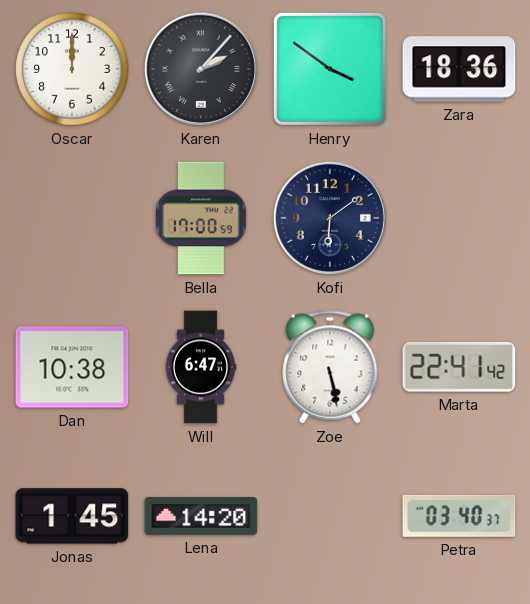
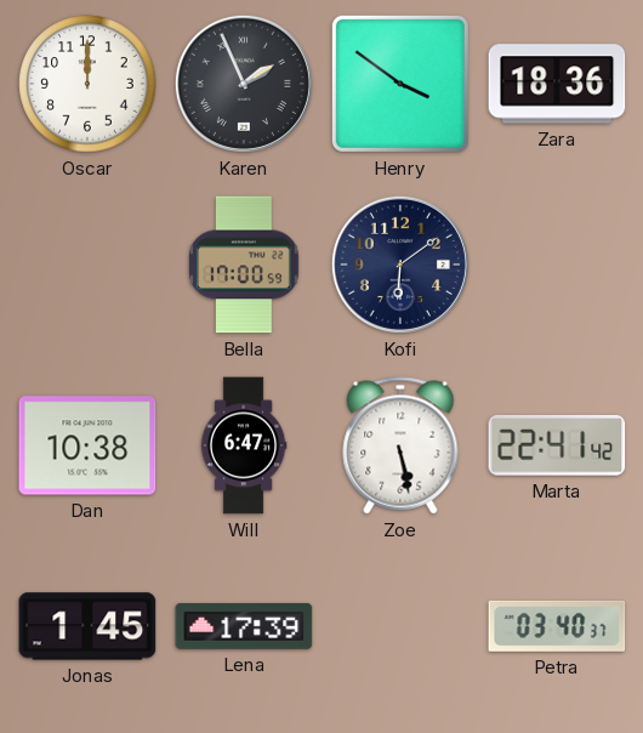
Karen: 2:07 -> 1:56 (244, 84)
Lena: 14:20 -> 17:39 (244, 626)
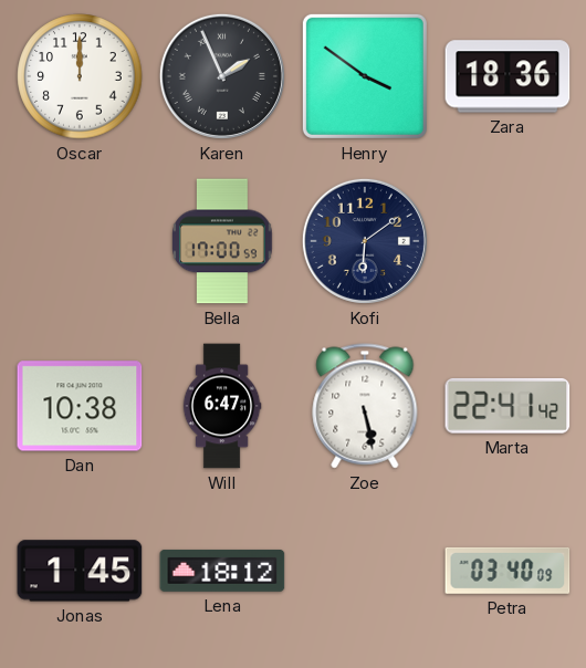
Lena: 17:39 -> 18:12 (222, 571)
Petra: 03:40:37 -> 03:40:09 (507, 571)
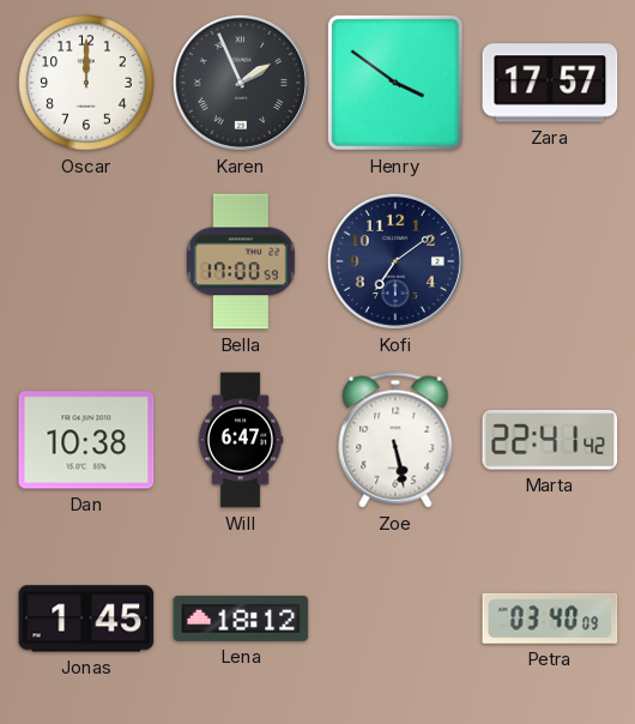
Zara: 18:36 -> 17:57 (550, 83)
Kofi: 6:09 -> 7:09 (395, 261)
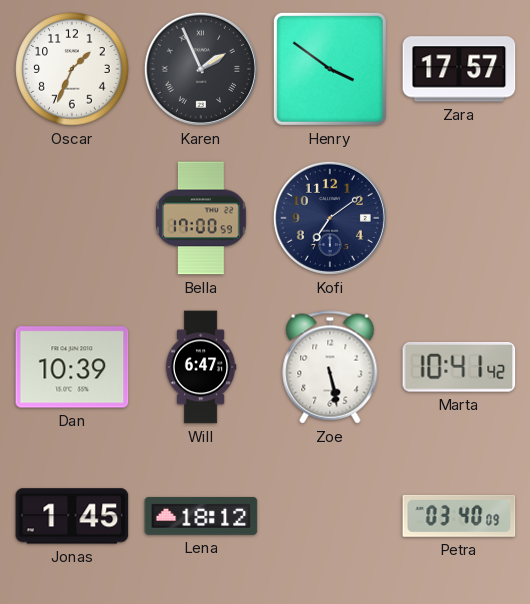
Oscar: 12:00 -> 1:34 (72, 69)
Dan: 10:38 -> 10:39 (72, 367)
Marta: 22:41 -> 10:41 (459, 367)
